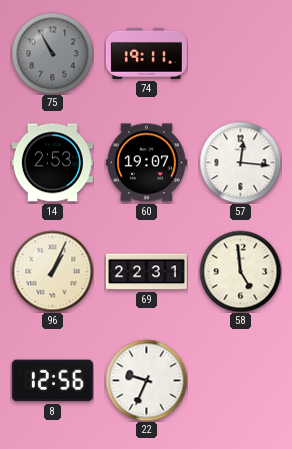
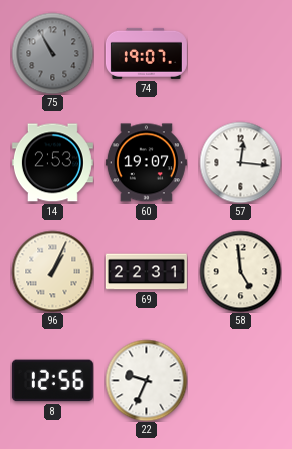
74: 19:11 -> 19:07 (146, 53)
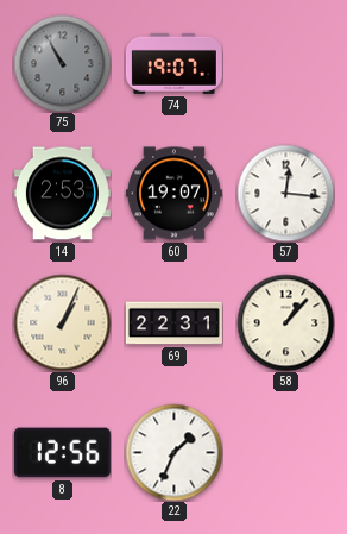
58: 4:59 -> 1:07 (285, 322)
22: 9:34 -> 1:34 (173, 452)
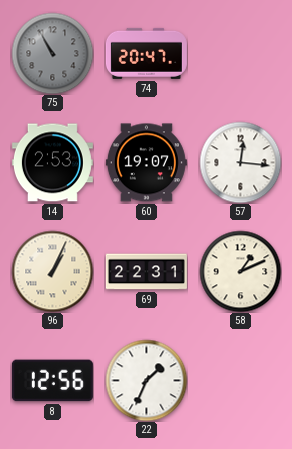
74: 19:07 -> 20:47 (146, 53)
58: 1:07 -> 1:11 (240, 271)
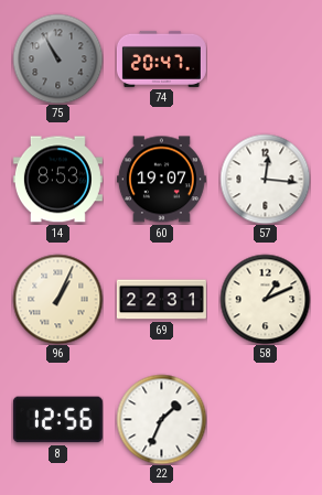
14: 2:53 -> 8:53 (57, 180)
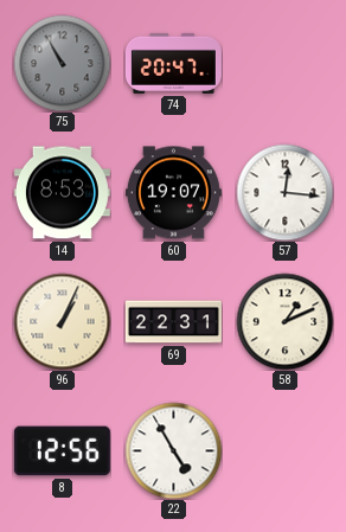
22: 1:34 -> 4:55 (173, 450)
